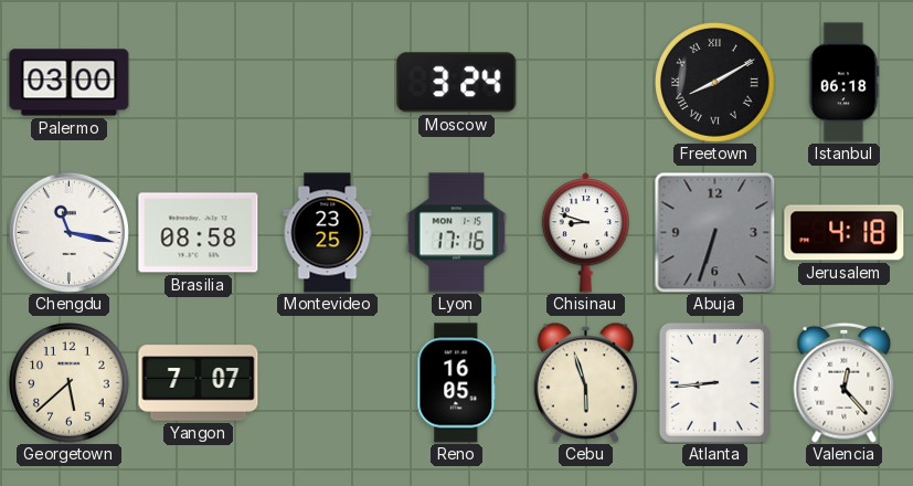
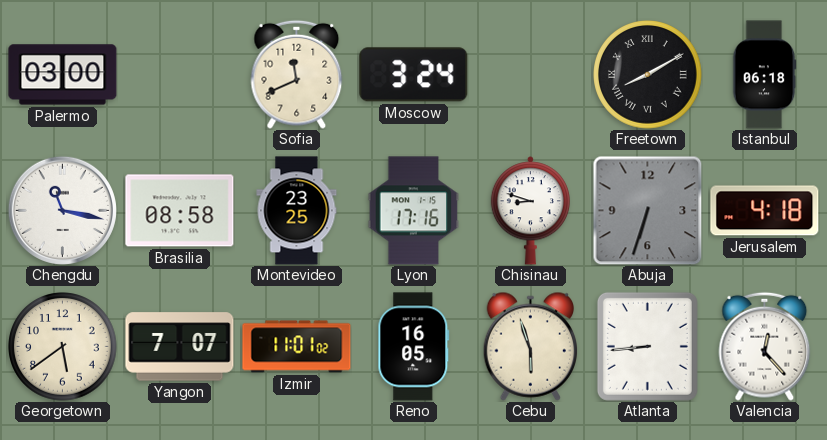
Sofia: none -> 11:41 (297, 74)
Georgetown: 5:38 -> 5:39 (63, 347)
Izmir: none -> 11:01 (297, 347)
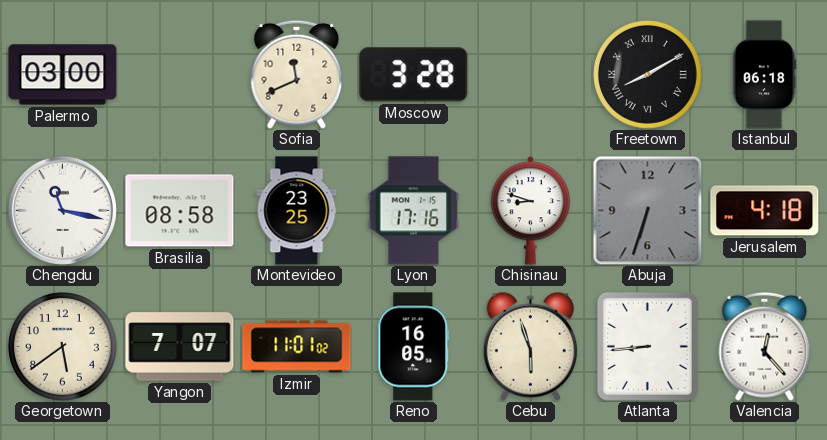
Moscow: 3:24 -> 3:28 (414, 75)
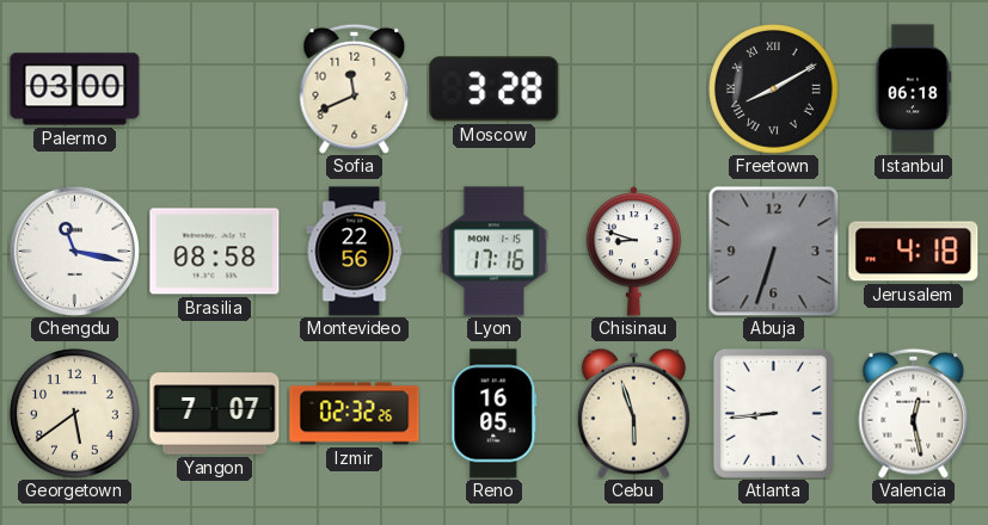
Montevideo: 23:25 -> 22:56 (355, 252)
Izmir: 11:01 -> 02:32 (355, 414)
Valencia: 12:23 -> 12:28 (914, 413)
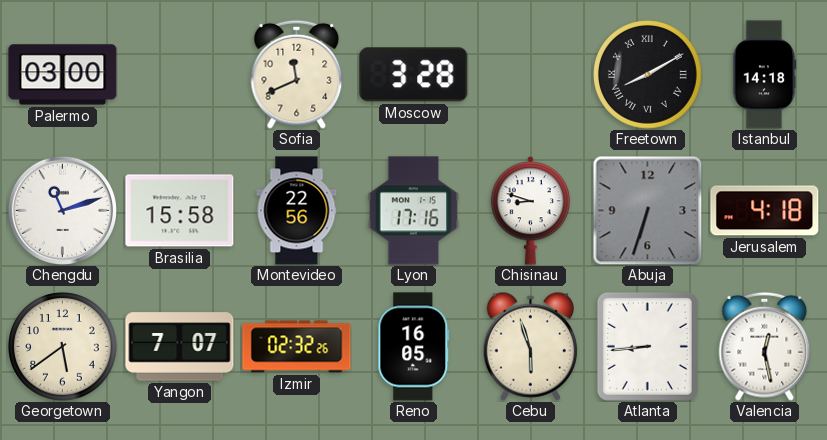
Istanbul: 06:18 -> 14:18 (764, 75)
Chengdu: 11:17 -> 11:12 (62, 210)
Brasilia: 08:58 -> 15:58 (180, 211)
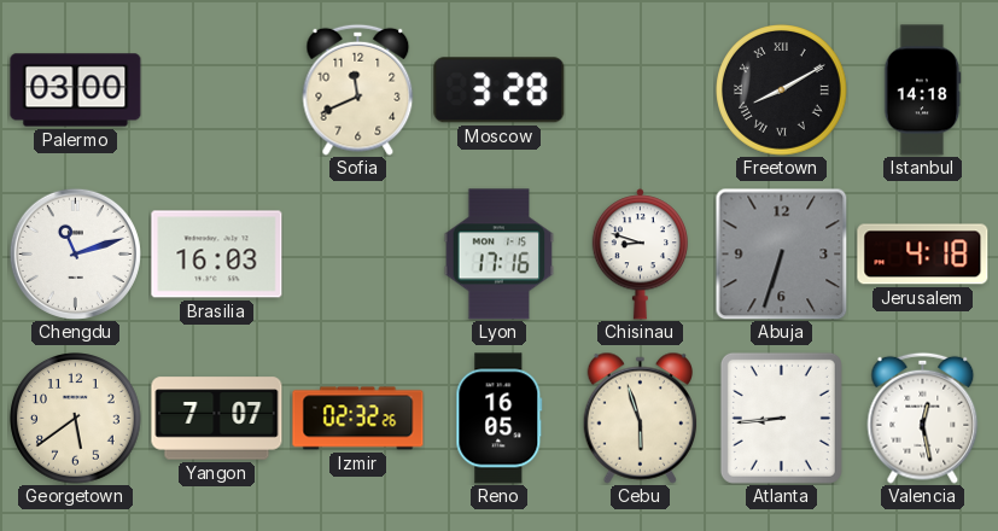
Brasilia: 15:58 -> 16:03 (217, 255)
Montevideo: 22:56 -> none (297, 211)
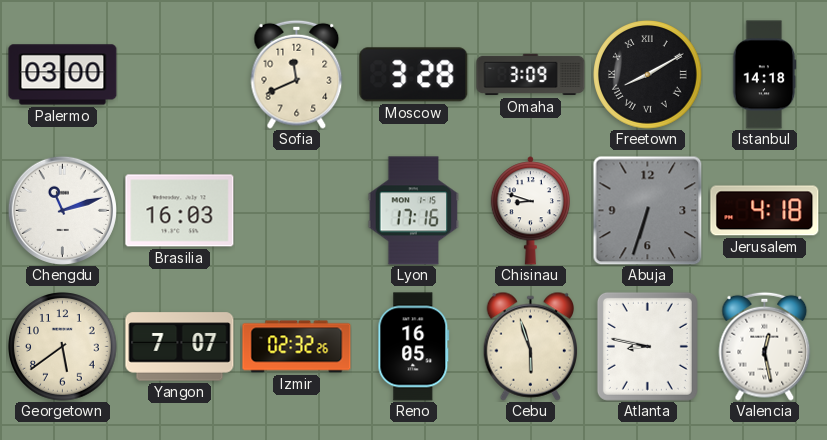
Omaha: none -> 3:09 (531, 75)
Atlanta: 8:44 -> 8:47 (647, 346)
